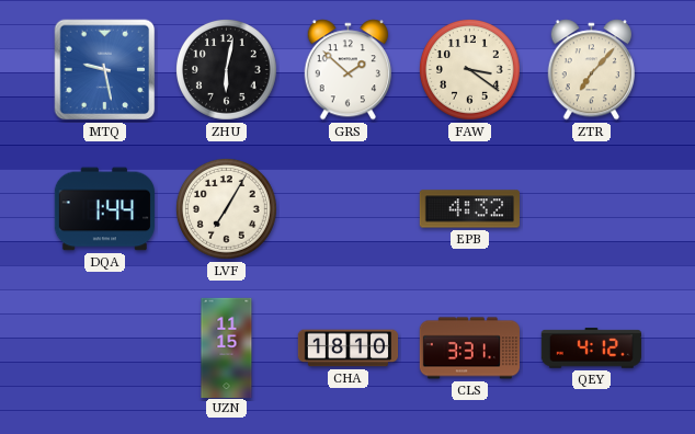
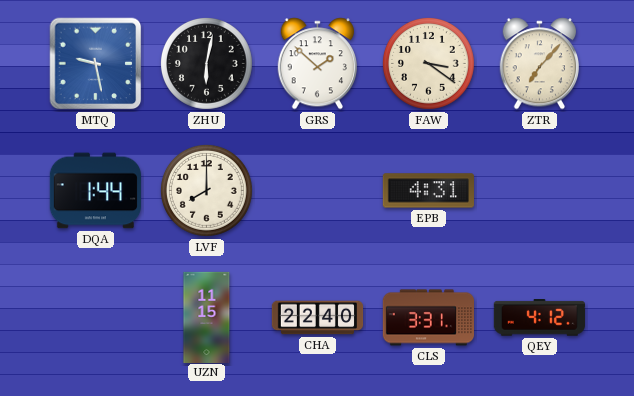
LVF: 7:05 -> 8:00 (206, 190)
EPB: 4:32 -> 4:31 (428, 191)
CHA: 18:10 -> 22:40 (318, 318)
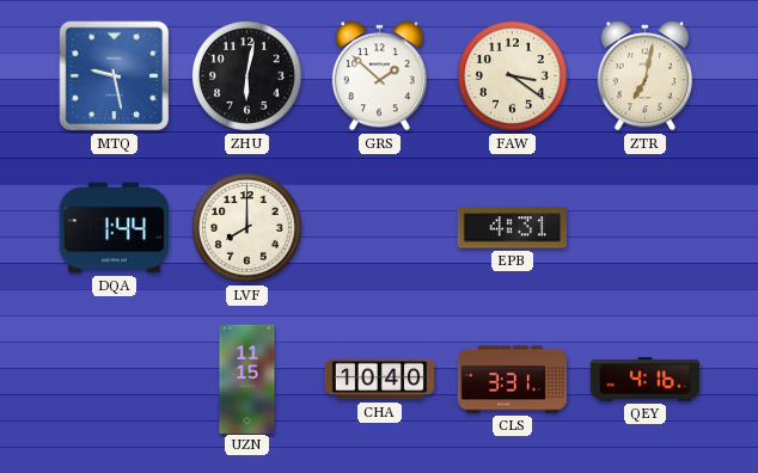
ZTR: 7:07 -> 7:02 (646, 76)
CHA: 22:40 -> 10:40 (380, 380)
QEY: 4:12 -> 4:16 (644, 380)
